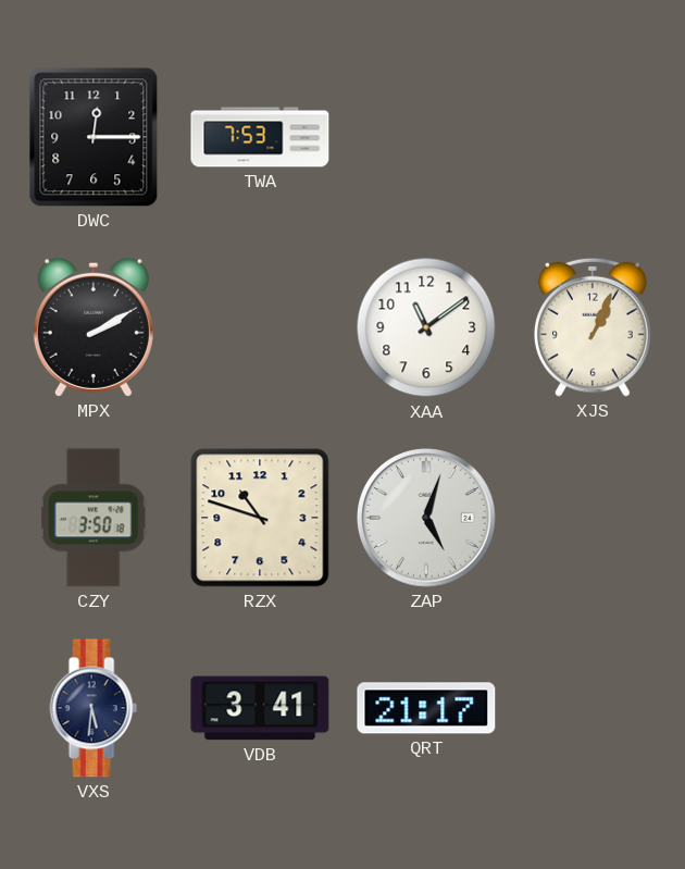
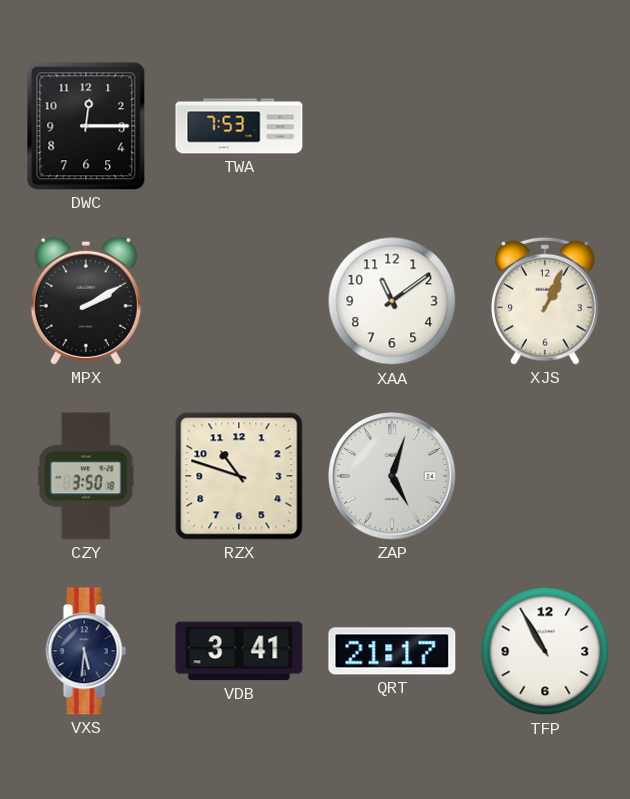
TFP: none -> 10:55 (545, 651)
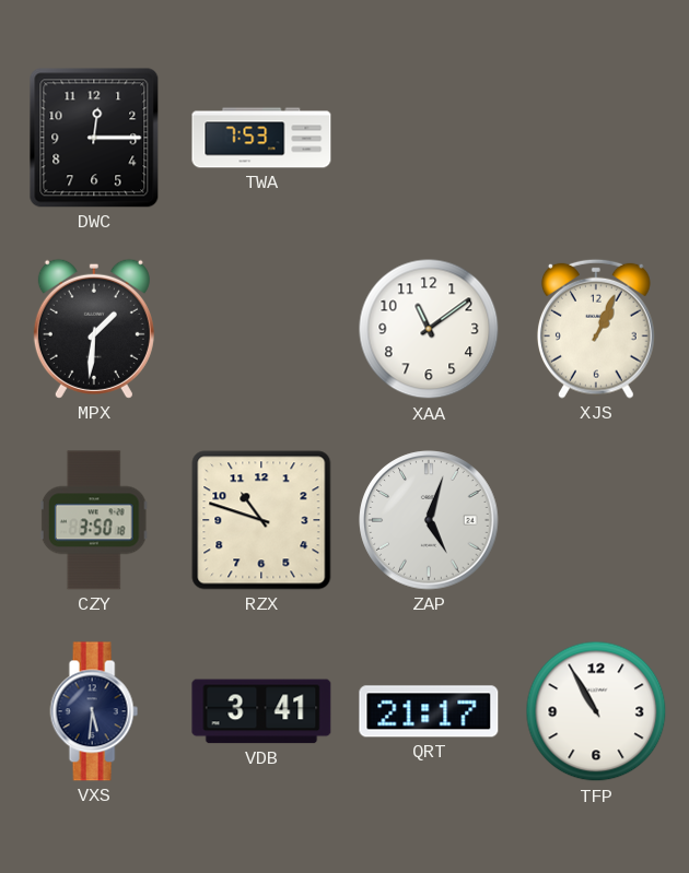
MPX: 2:10 -> 1:31 (94, 329)
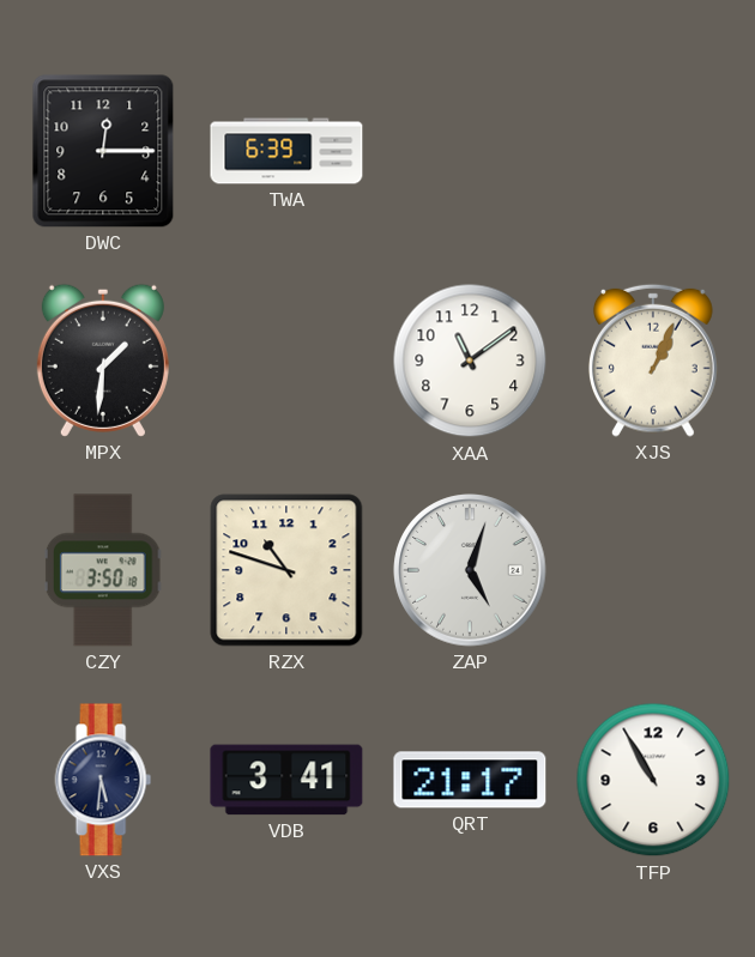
TWA: 7:53 -> 6:39 (286, 151)
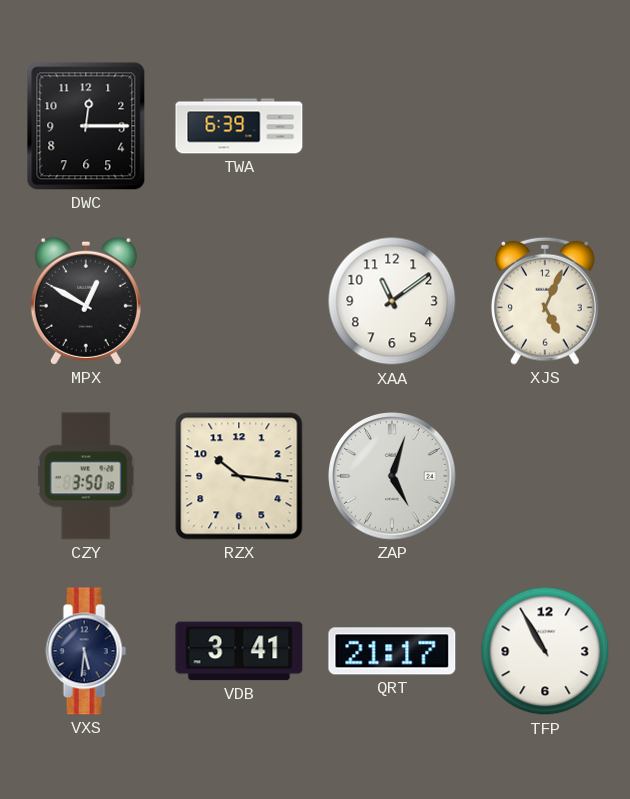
MPX: 1:31 -> 12:50 (86, 301)
XJS: 1:04 -> 5:04 (545, 301)
RZX: 10:48 -> 10:16 (239, 476)
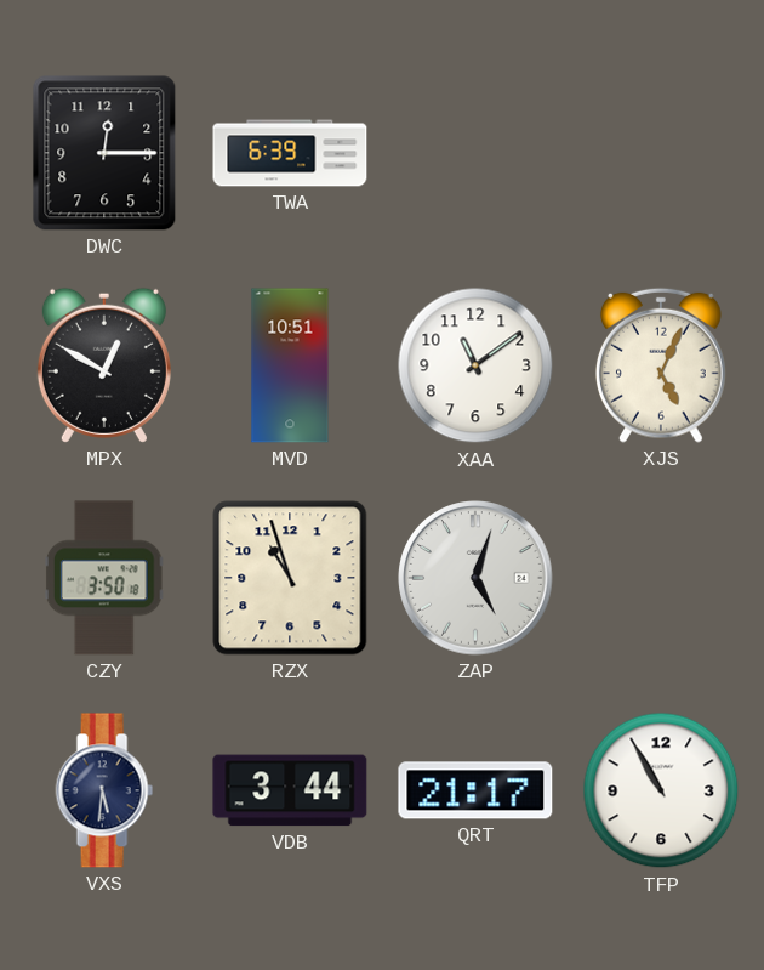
MVD: none -> 10:51 (290, 365)
RZX: 10:16 -> 10:57 (290, 578)
VDB: 3:41 -> 3:44 (290, 790)
